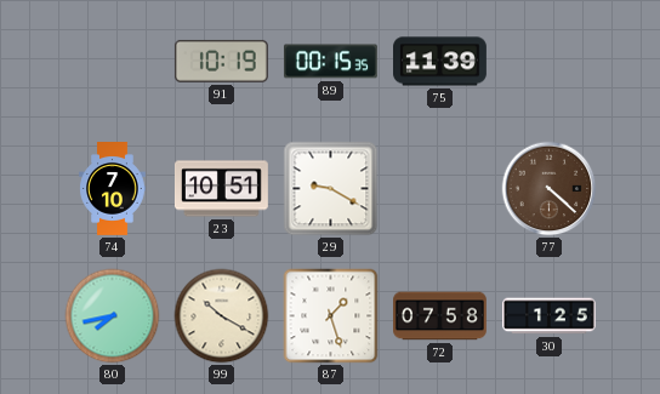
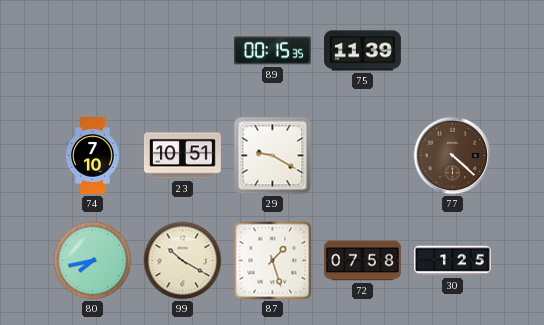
91: 10:19 -> none (221, 61)
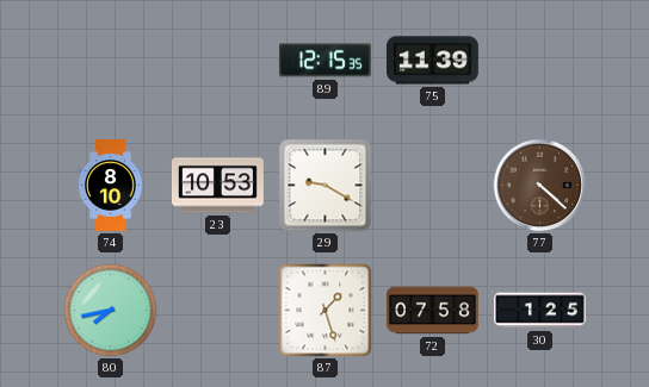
89: 00:15 -> 12:15 (324, 61)
74: 7:10 -> 8:10 (111, 186)
23: 10:51 -> 10:53 (217, 186)
99: 10:20 -> none (183, 261)
